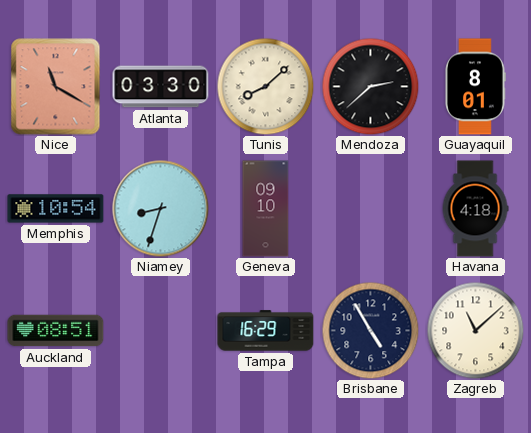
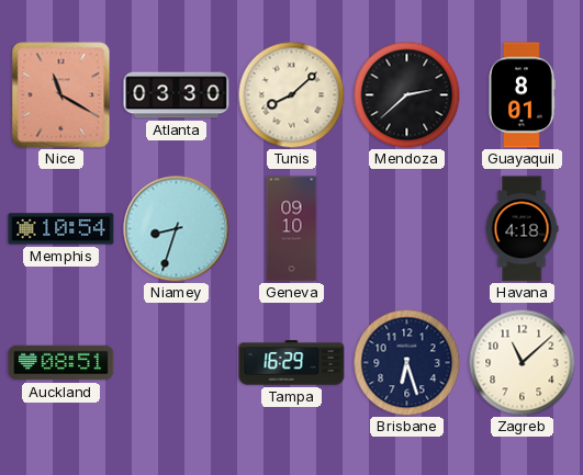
Brisbane: 4:55 -> 6:27 (406, 362)
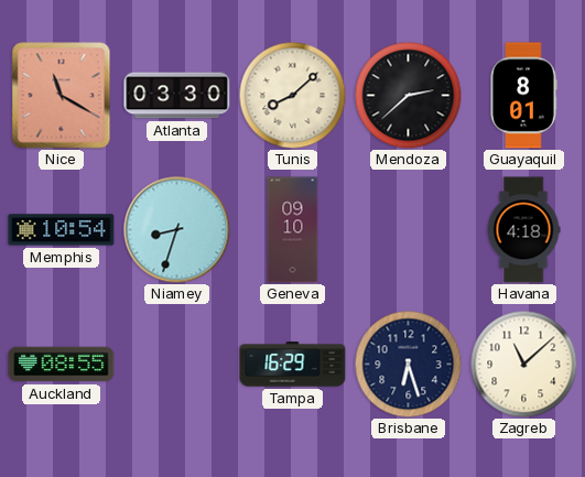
Auckland: 08:51 -> 08:55 (62, 365)
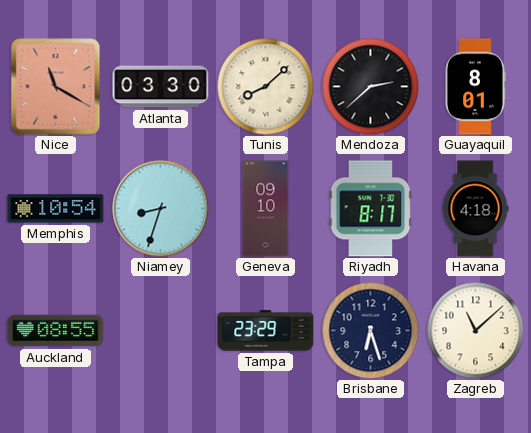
Riyadh: none -> 8:17 (371, 209)
Tampa: 16:29 -> 23:29 (266, 331)
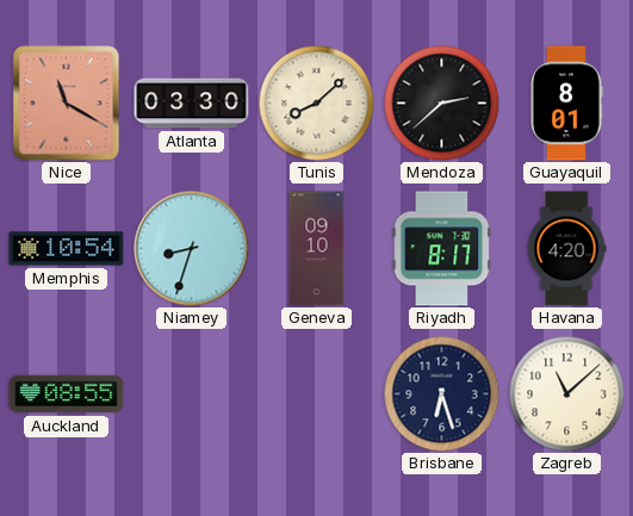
Havana: 4:18 -> 4:20 (566, 249)
Tampa: 23:29 -> none (266, 331)
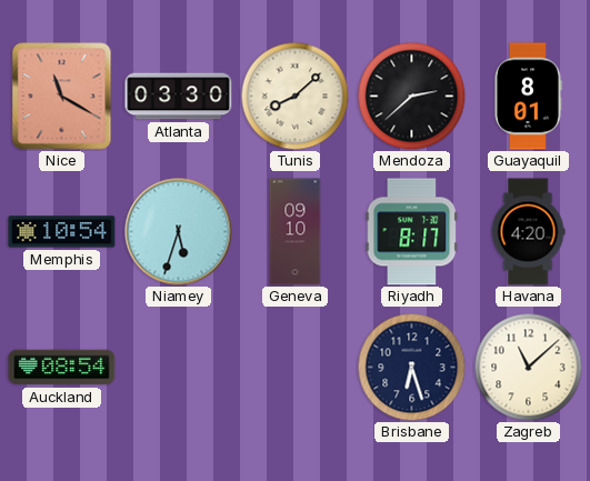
Niamey: 8:33 -> 5:33 (179, 232)
Auckland: 08:55 -> 08:54 (62, 368)
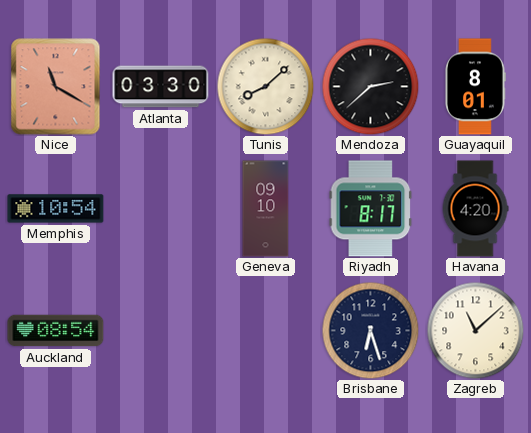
Niamey: 5:33 -> none (179, 232)
